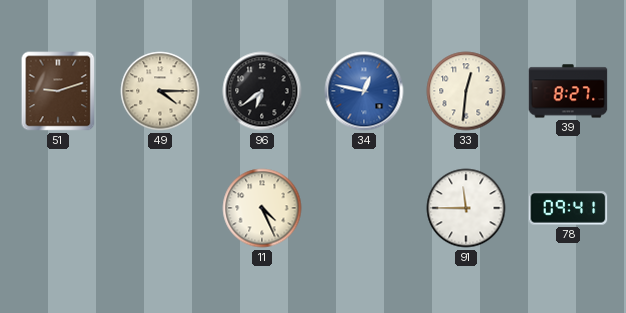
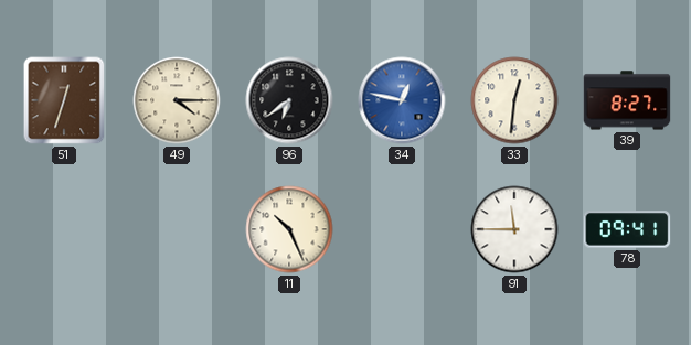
51: 9:12 -> 12:33 (64, 100)
11: 4:26 -> 10:26 (289, 229)
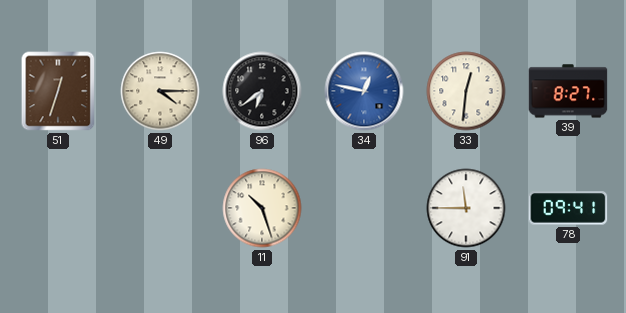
11: 10:26 -> 10:27 (262, 208)
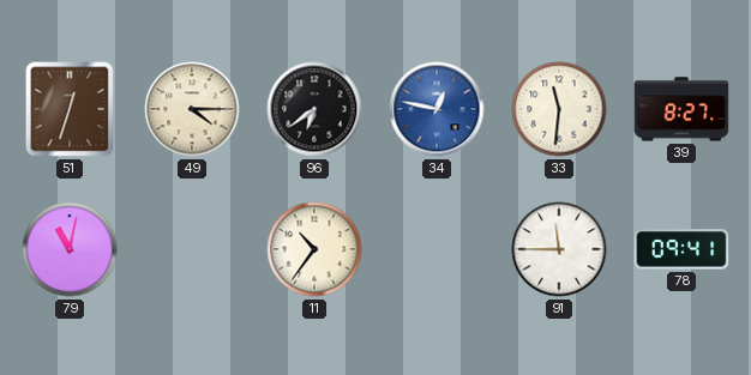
33: 12:31 -> 11:31 (559, 109)
79: none -> 11:02 (70, 249)
11: 10:27 -> 10:36 (314, 249)
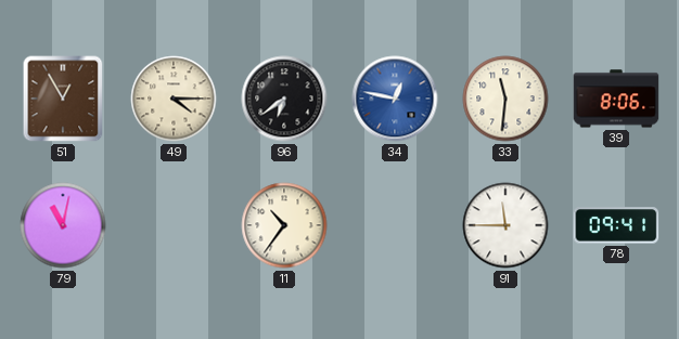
51: 12:33 -> 12:55 (63, 99)
39: 8:27 -> 8:06 (616, 99)
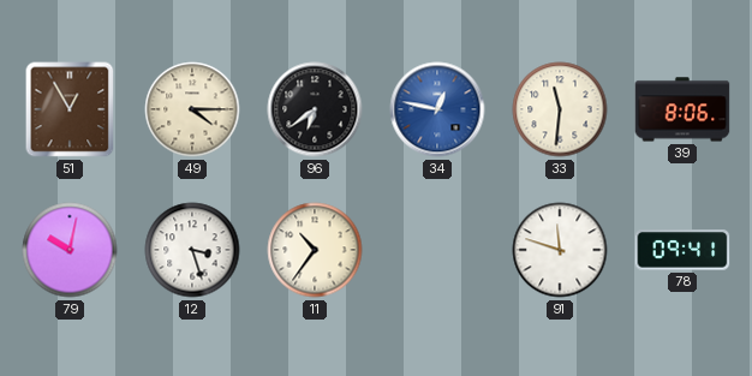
79: 11:02 -> 10:02 (70, 250)
12: none -> 3:27 (192, 250)
91: 11:45 -> 11:48 (560, 250)
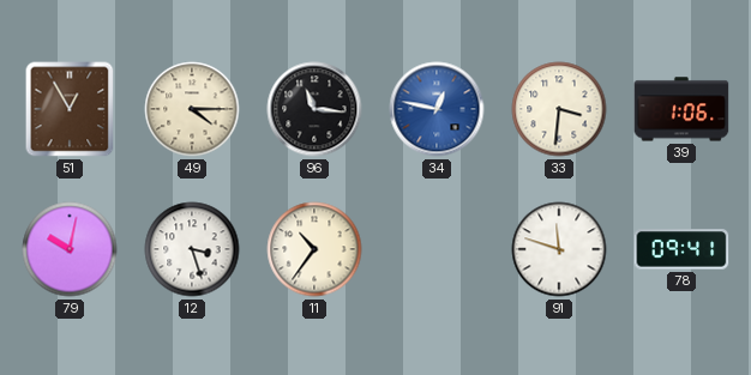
96: 6:39 -> 11:16 (314, 109)
33: 11:31 -> 3:31 (559, 109)
39: 8:06 -> 1:06 (681, 109)
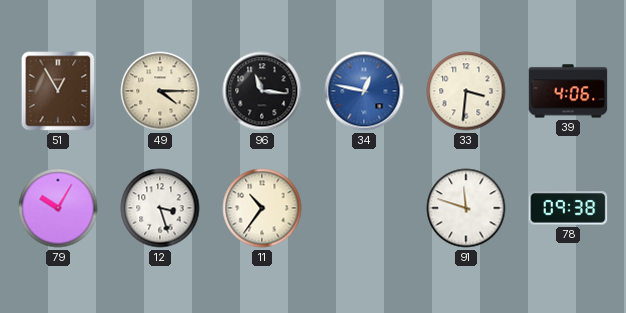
39: 1:06 -> 4:06 (568, 91)
79: 10:02 -> 10:05 (58, 208)
78: 09:41 -> 09:38 (568, 208)
